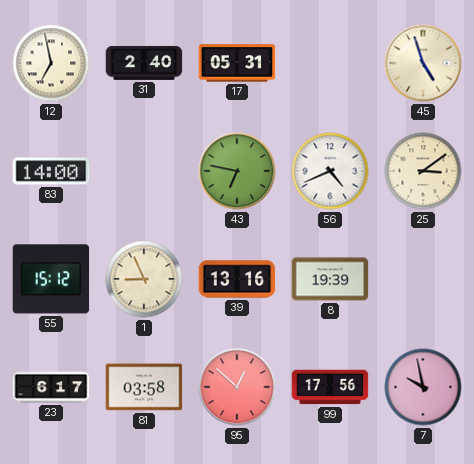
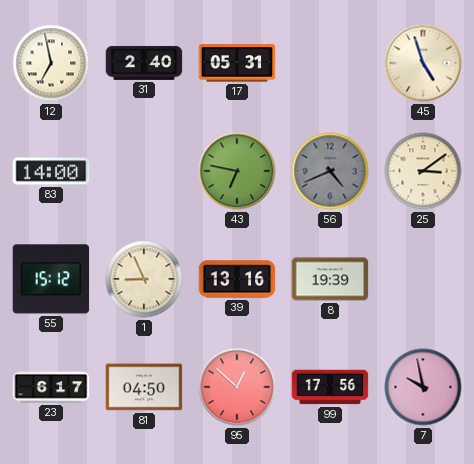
56 dial: white -> grey (330, 171)
81: 03:58 -> 04:50 (144, 387)
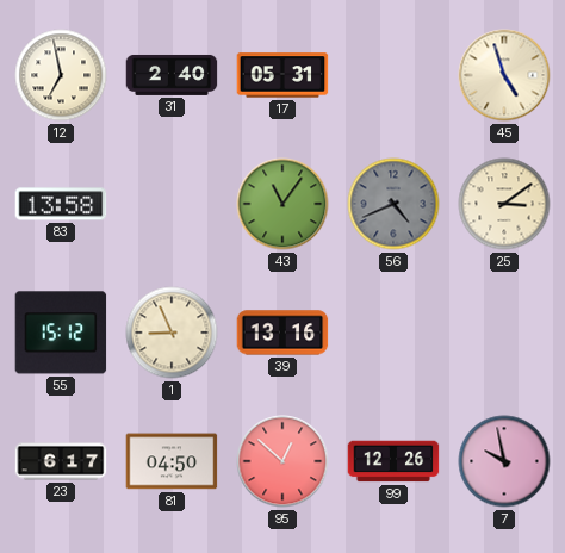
83: 14:00 -> 13:58 (61, 204)
43: 6:47 -> 11:06 (282, 204)
8: 19:39 -> none (330, 279)
99: 17:56 -> 12:26 (393, 461)
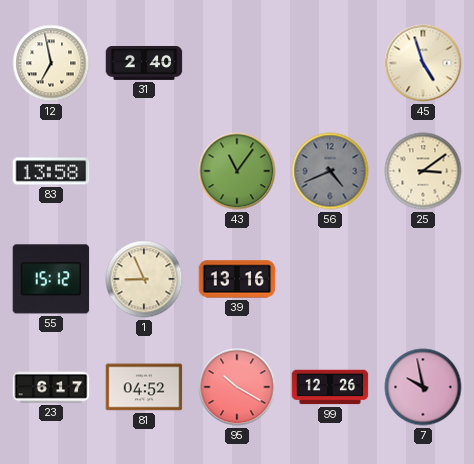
17: 05:31 -> none (282, 75)
81: 04:50 -> 04:52 (144, 387)
95: 12:52 -> 10:20 (237, 387)
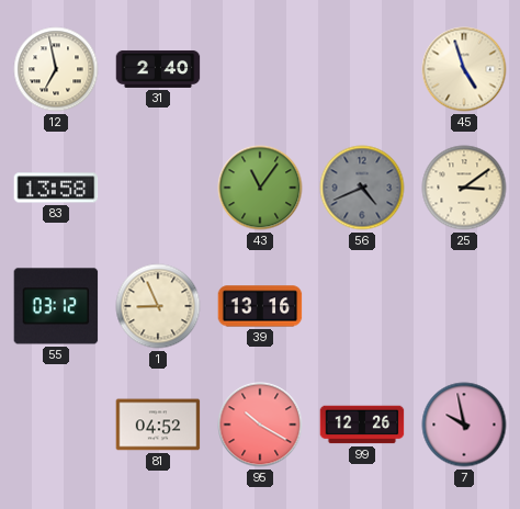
55: 15:12 -> 03:12 (56, 306)
23: 6:17 -> none (51, 387)
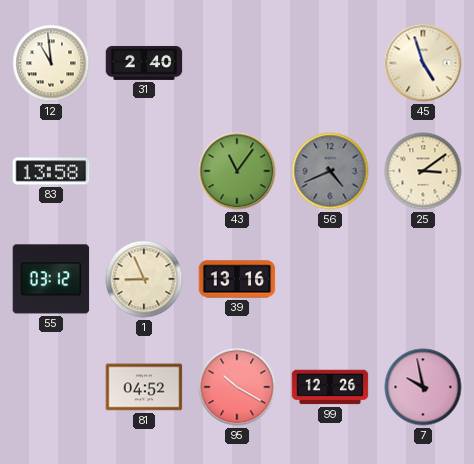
12: 6:58 -> 10:59 (51, 63)
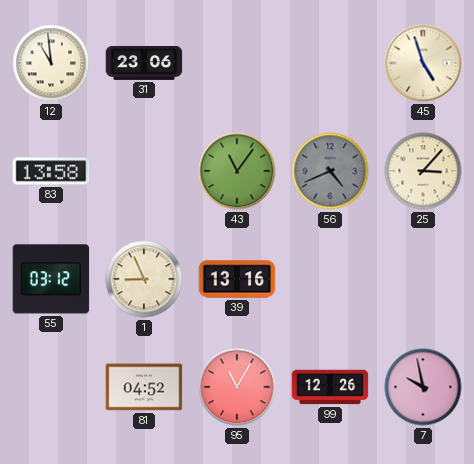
31: 2:40 -> 23:06 (144, 63)
25: 3:09 -> 3:07 (423, 171)
95: 10:20 -> 11:05 (237, 387)
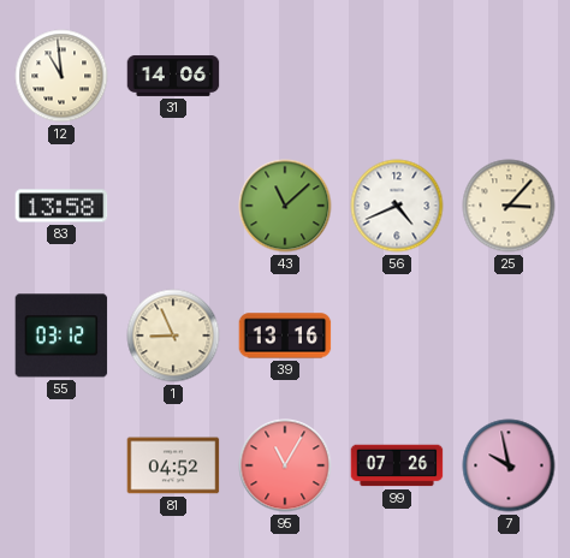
31: 23:06 -> 14:06 (173, 76)
45: 4:57 -> none (423, 63)
43: 11:06 -> 11:08 (285, 206)
56 dial: grey -> white (397, 206)
99: 12:26 -> 07:26 (397, 465)
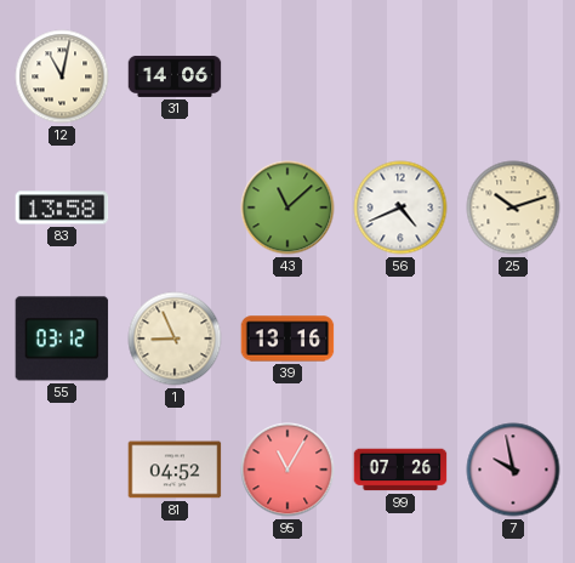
12: 10:59 -> 11:02 (62, 76)
25: 3:07 -> 10:12 (513, 207)
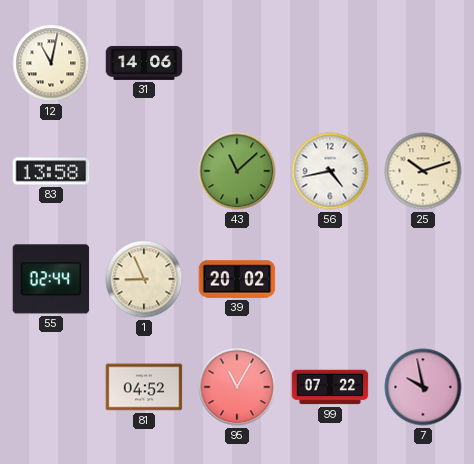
56: 4:41 -> 4:43 (330, 171)
55: 03:12 -> 02:44 (51, 279)
39: 13:16 -> 20:02 (237, 279)
99: 07:26 -> 07:22 (330, 387)
